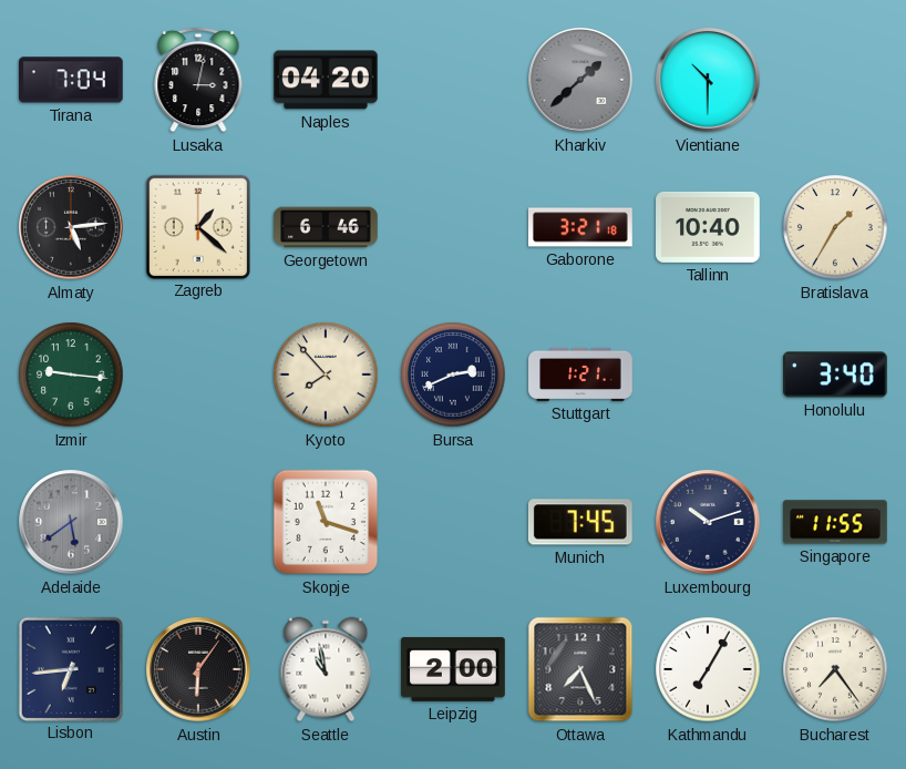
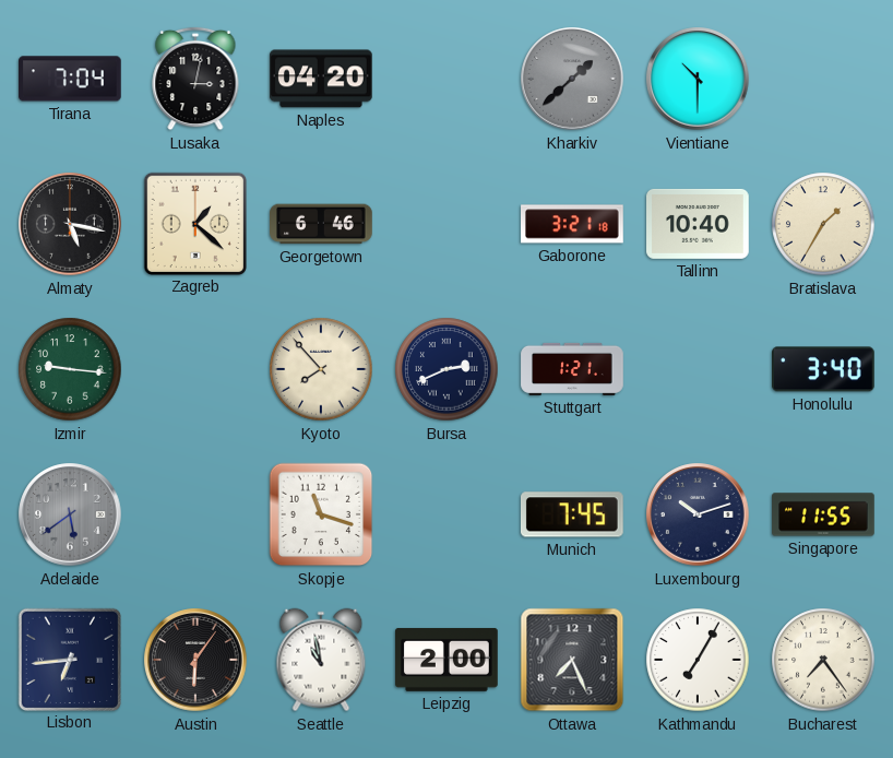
Almaty: 5:14 -> 5:17 (70, 224)
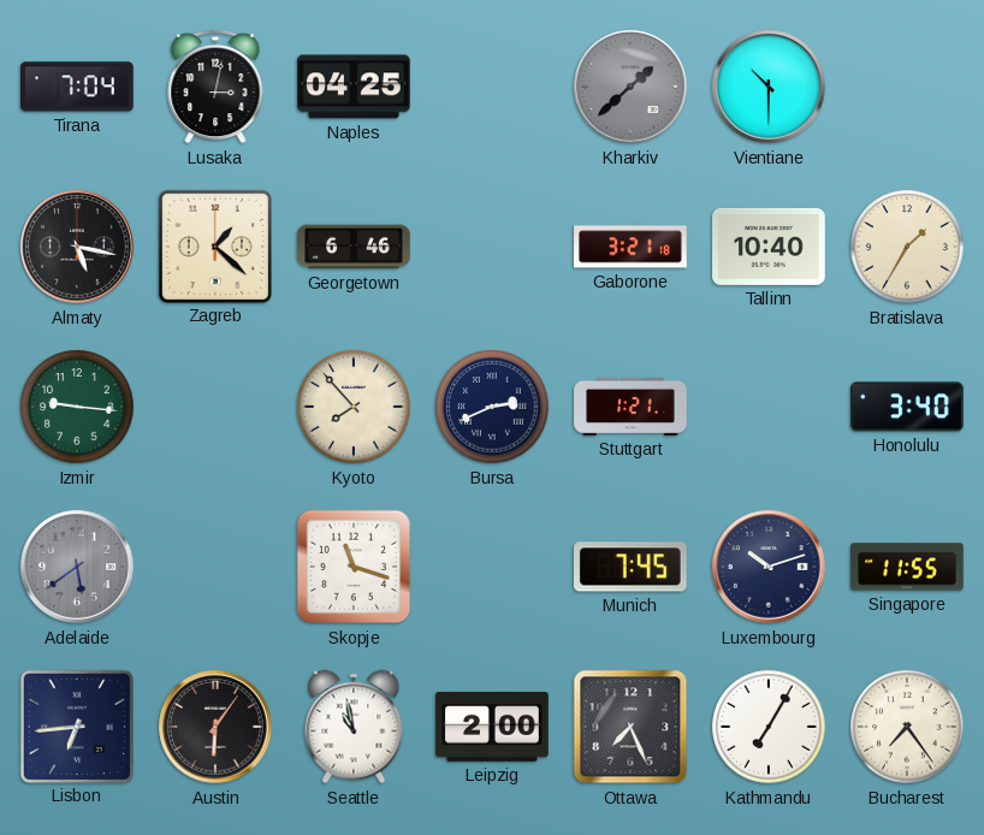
Naples: 04:20 -> 04:25 (355, 87)
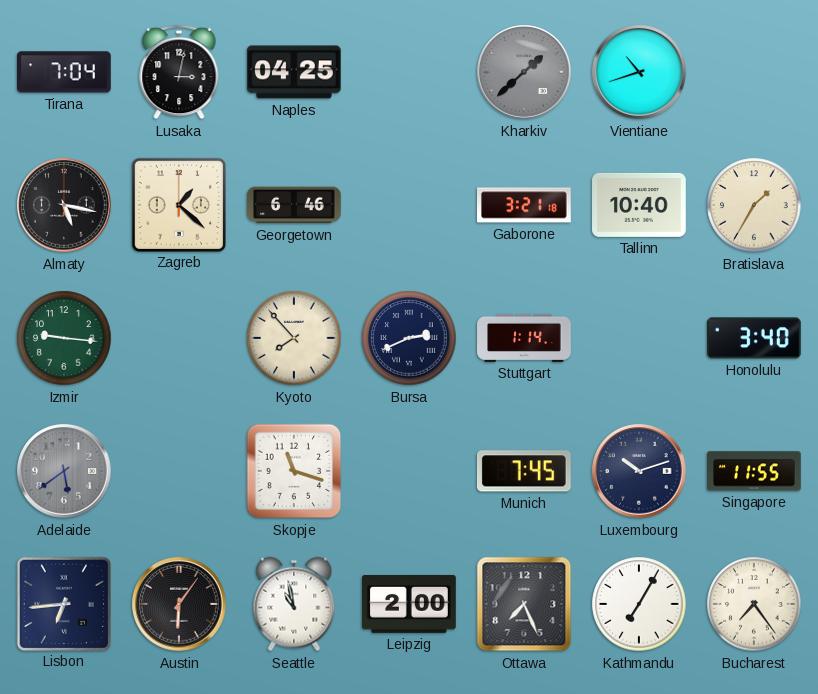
Vientiane: 10:30 -> 10:42 (639, 72)
Stuttgart: 1:21 -> 1:14 (524, 338)
